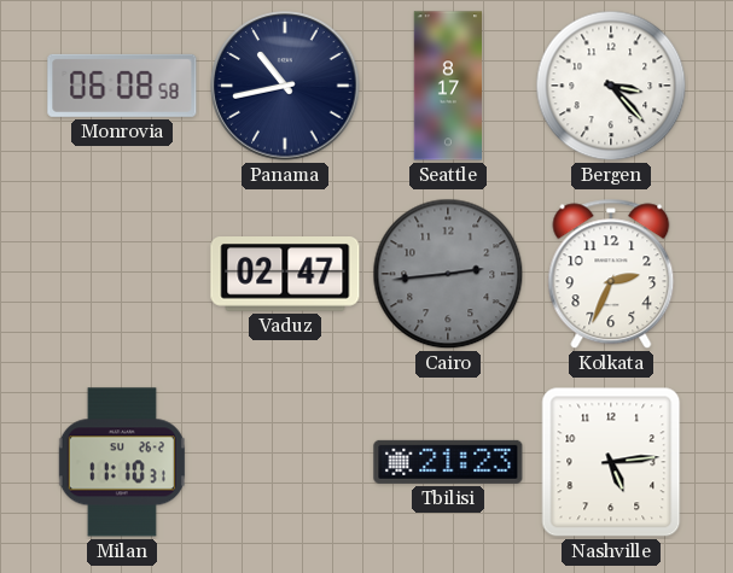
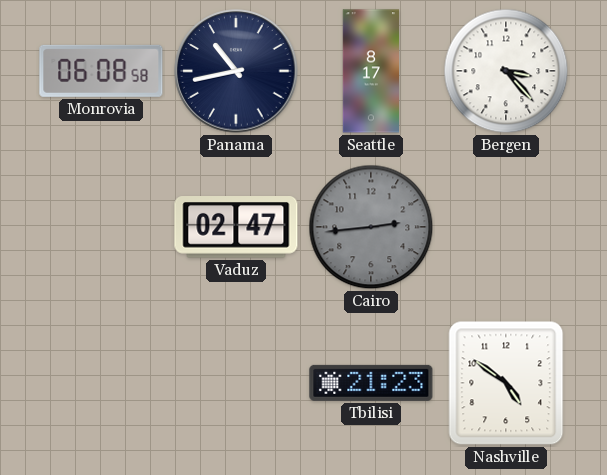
Kolkata: 2:34 -> none (611, 274)
Milan: 11:10 -> none (122, 462)
Nashville: 5:14 -> 4:51 (506, 383)
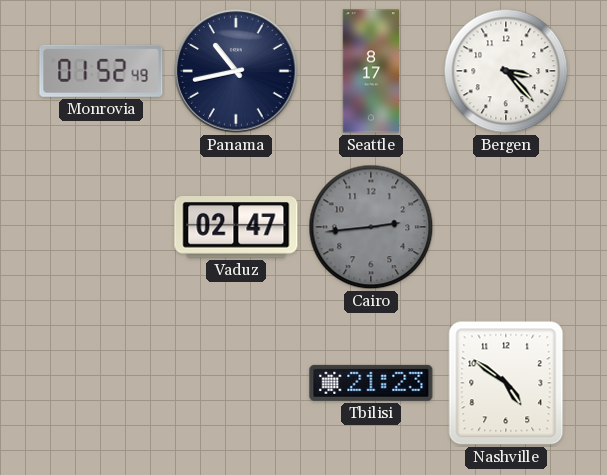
Monrovia: 06:08 -> 01:52 (101, 71)
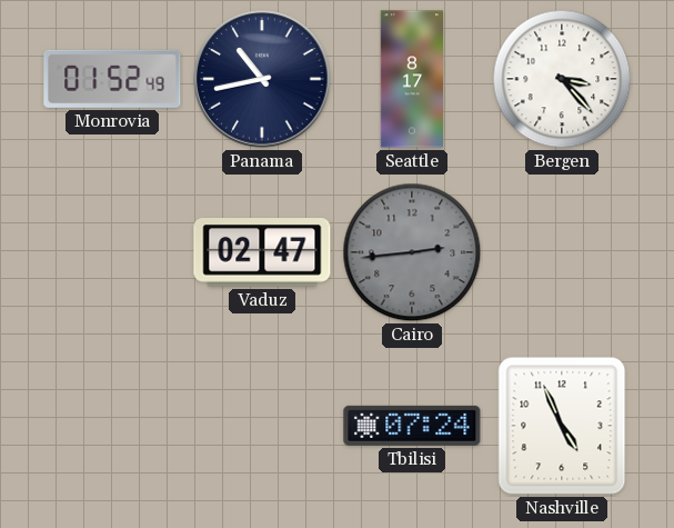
Tbilisi: 21:23 -> 07:24 (412, 426)
Nashville: 4:51 -> 4:56 (562, 426)
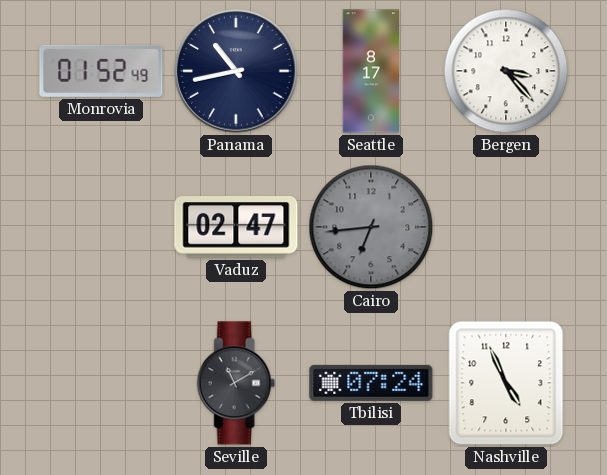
Cairo: 2:44 -> 6:44 (371, 227)
Seville: none -> 11:10 (236, 383)
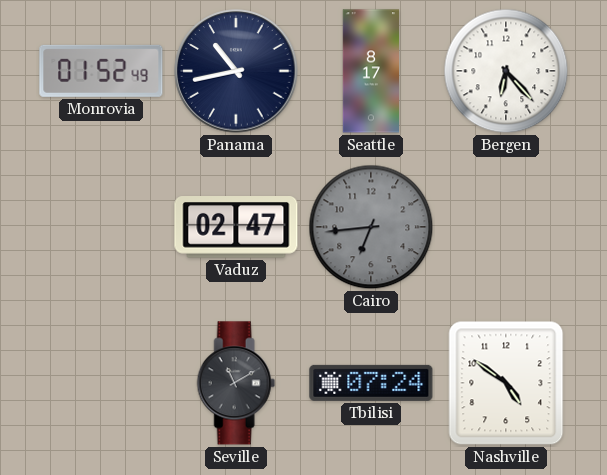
Bergen: 3:23 -> 6:23 (506, 71)
Nashville: 4:56 -> 4:51 (506, 383)
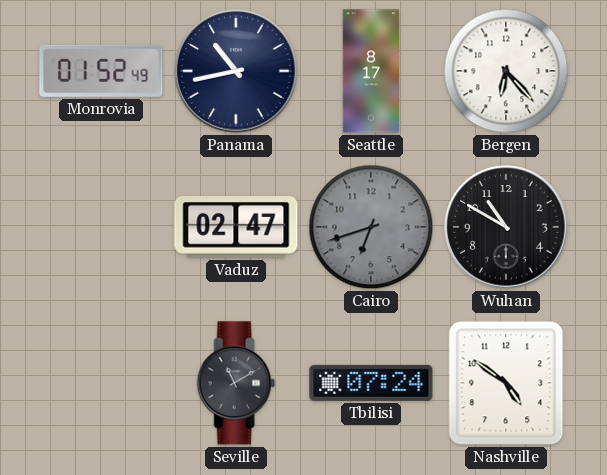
Cairo: 6:44 -> 6:42 (371, 227)
Wuhan: none -> 10:50 (506, 227)
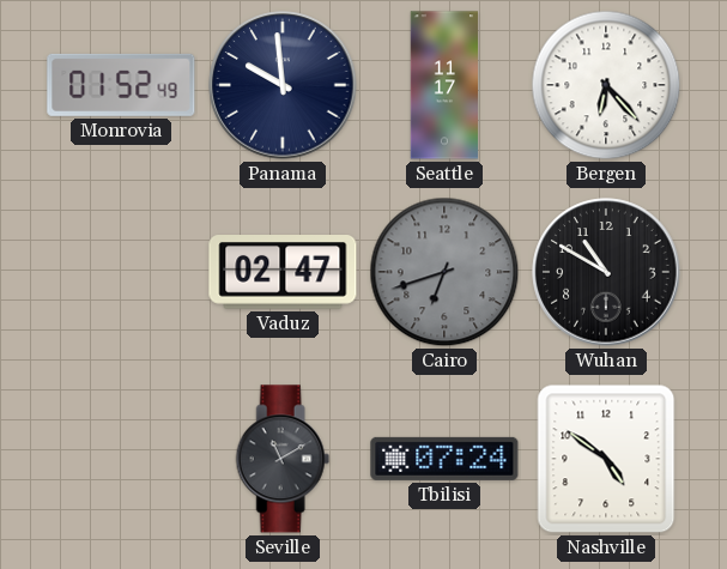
Panama: 10:43 -> 9:59 (283, 85)
Seattle: 8:17 -> 11:17 (444, 85)
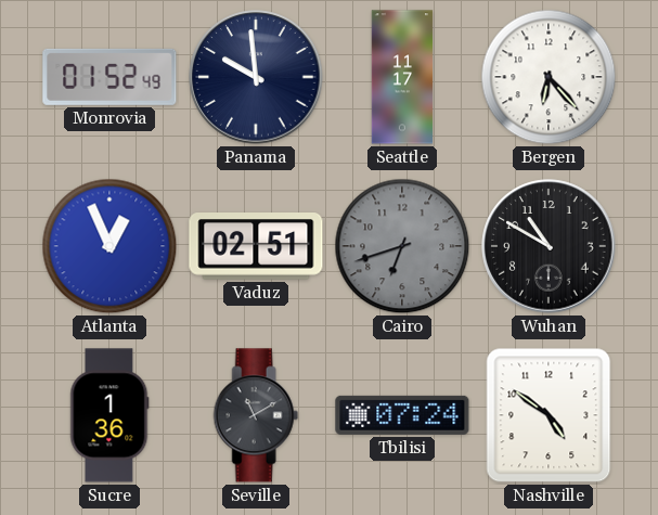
Atlanta: none -> 12:56 (109, 246)
Vaduz: 02:47 -> 02:51 (256, 246)
Sucre: none -> 1:36 (109, 415)
